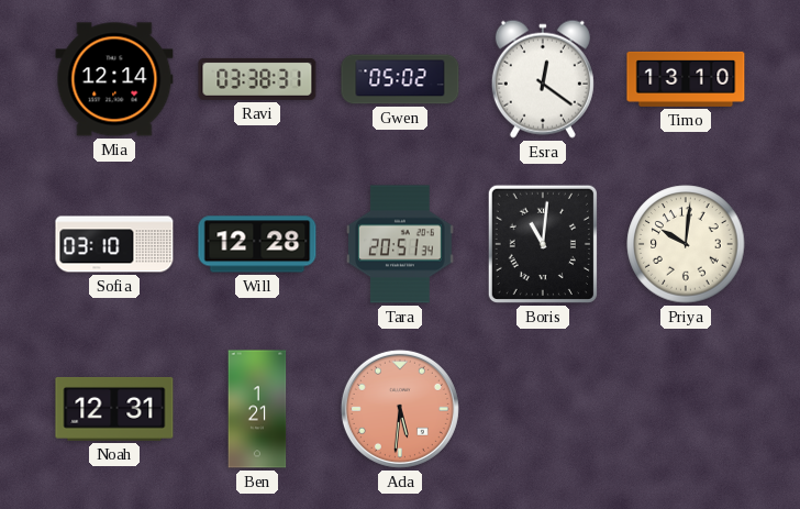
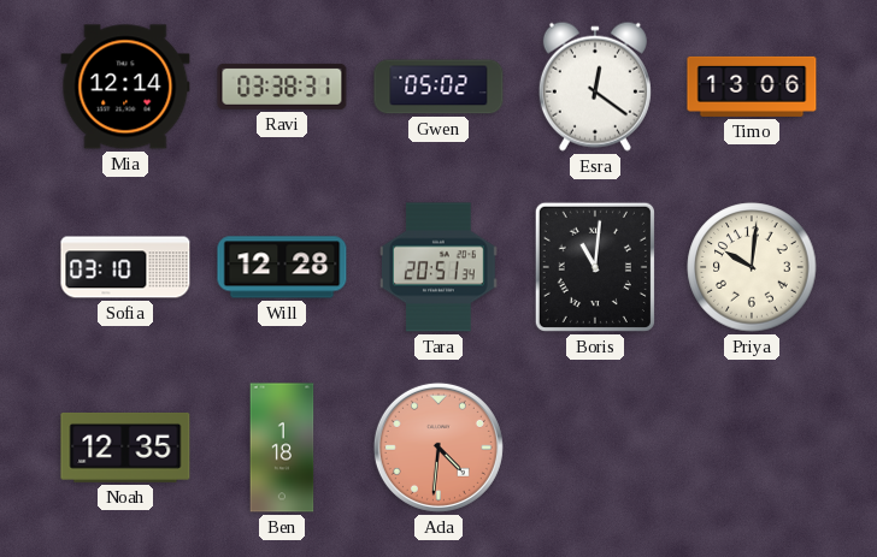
Timo: 13:10 -> 13:06 (752, 87)
Noah: 12:31 -> 12:35 (125, 448)
Ben: 1:21 -> 1:18 (282, 448)
Ada: 5:31 -> 4:31 (438, 448)
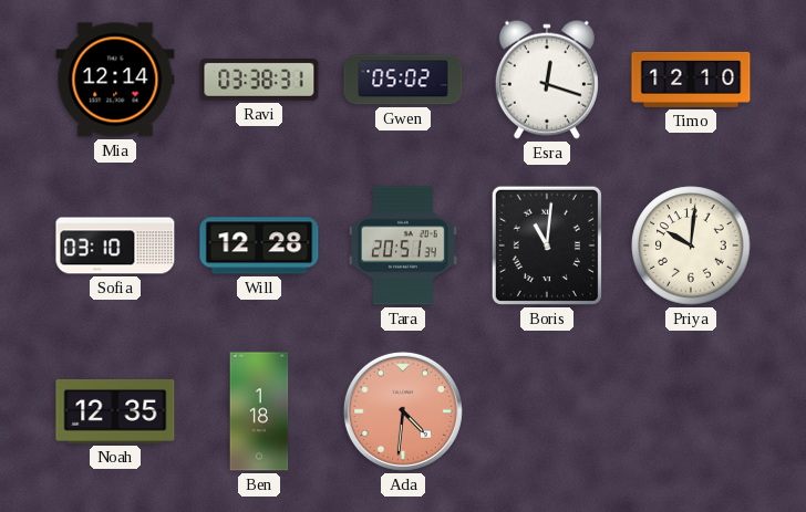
Esra: 12:21 -> 12:18 (547, 80)
Timo: 13:06 -> 12:10 (691, 80)
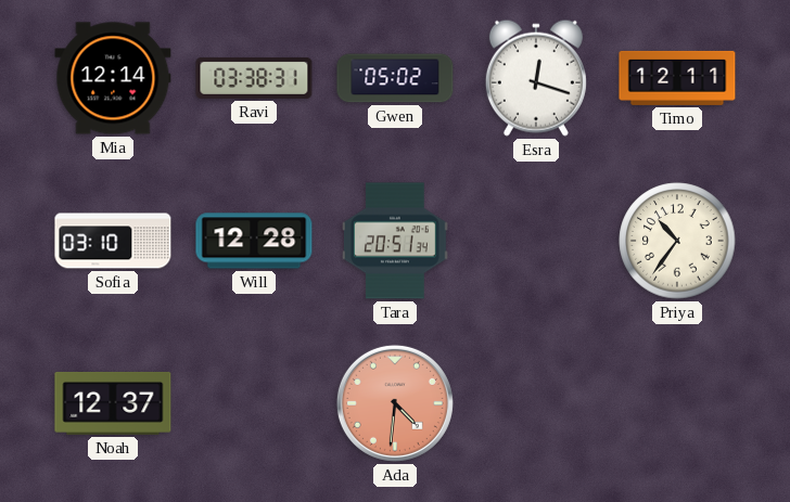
Timo: 12:10 -> 12:11 (677, 78)
Boris: 11:01 -> none (547, 245)
Priya: 10:01 -> 10:36 (677, 241)
Noah: 12:35 -> 12:37 (113, 403)
Ben: 1:18 -> none (259, 411)
